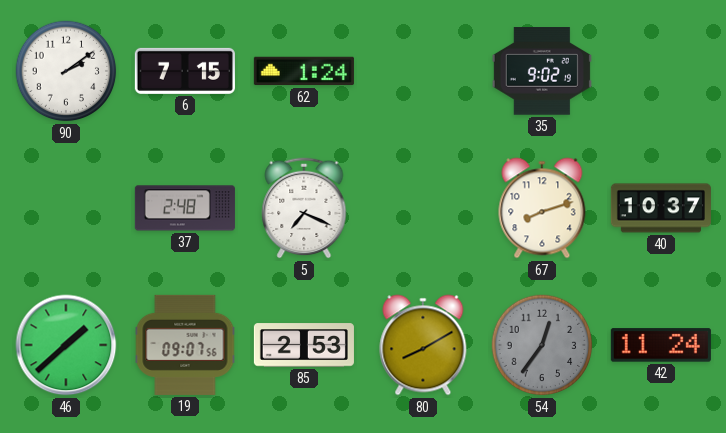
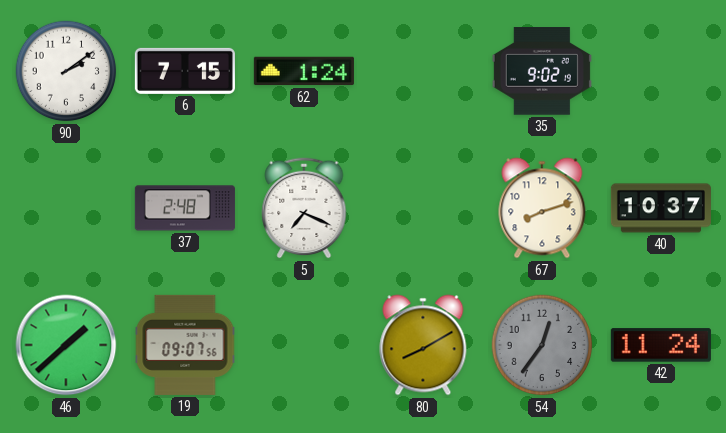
85: 2:53 -> none (304, 345)
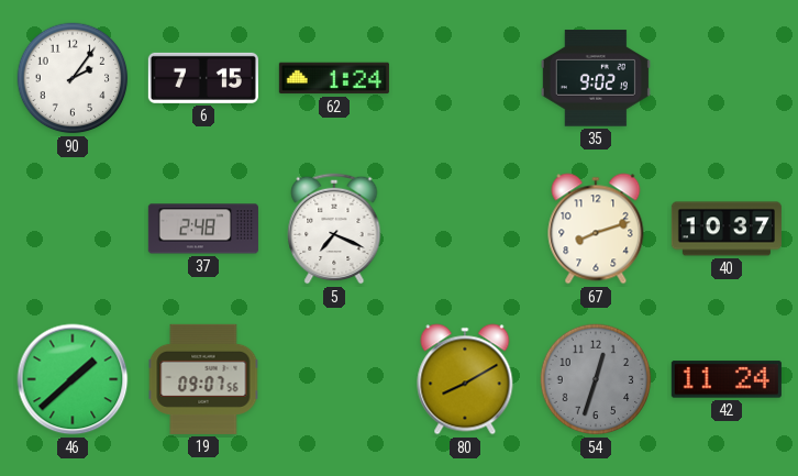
90: 2:09 -> 2:06 (73, 78)
54: 12:36 -> 12:33 (596, 379)
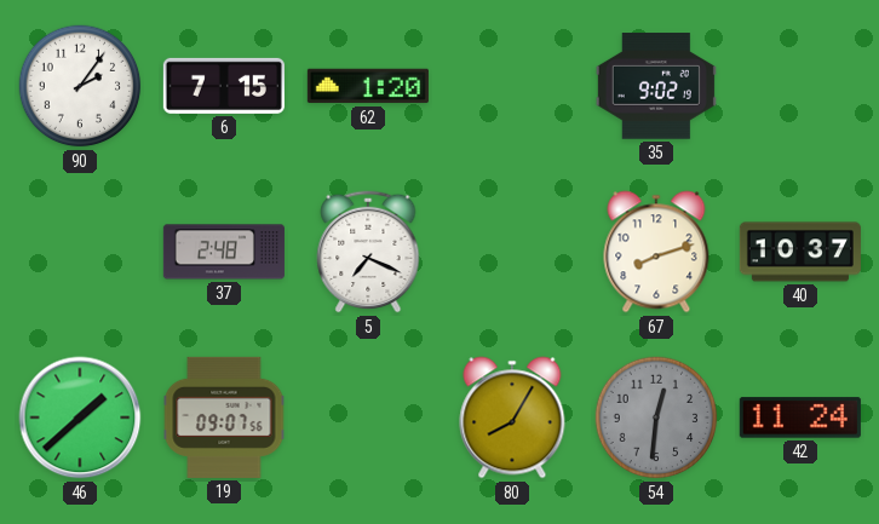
62: 1:24 -> 1:20 (368, 86)
80: 8:10 -> 8:05 (512, 418)
54: 12:33 -> 12:31 (656, 418)
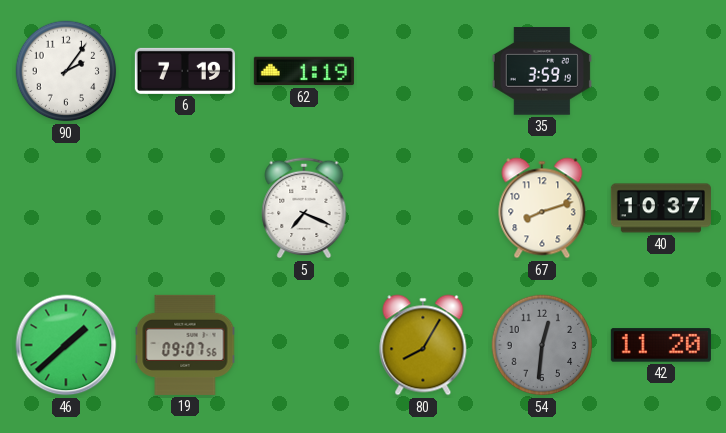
6: 7:15 -> 7:19 (185, 71)
62: 1:20 -> 1:19 (304, 71)
35: 9:02 -> 3:59 (542, 71)
37: 2:48 -> none (224, 252)
42: 11:24 -> 11:20 (661, 345)
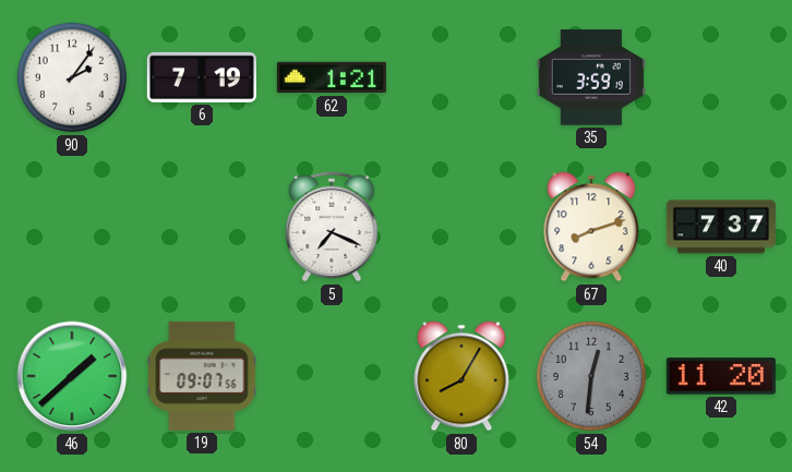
62: 1:19 -> 1:21 (332, 77)
40: 10:37 -> 7:37 (721, 227)
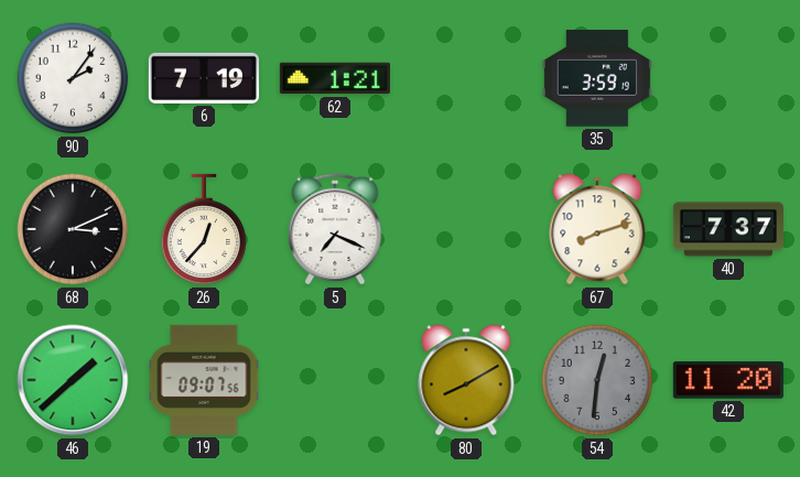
68: none -> 3:11 (73, 229)
26: none -> 12:37 (204, 229)
80: 8:05 -> 8:10 (466, 380)
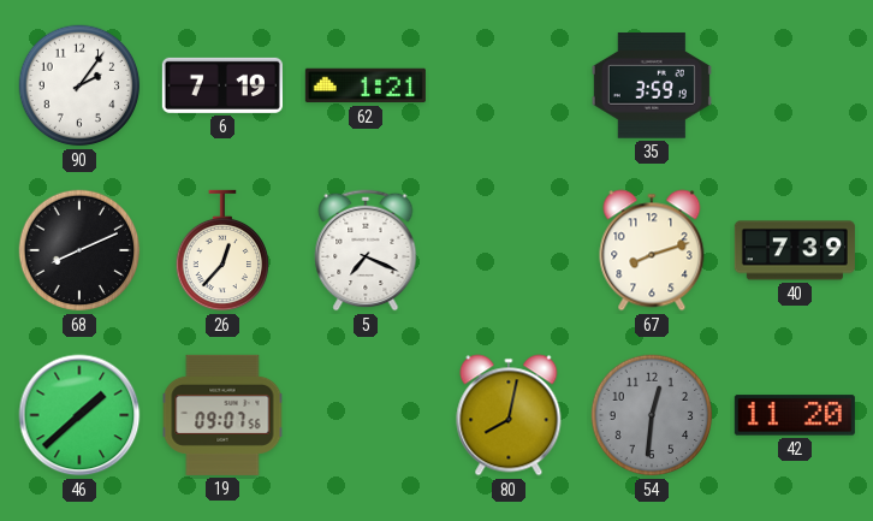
68: 3:11 -> 8:11 (79, 250)
40: 7:37 -> 7:39 (795, 250)
80: 8:10 -> 8:02 (509, 415)
